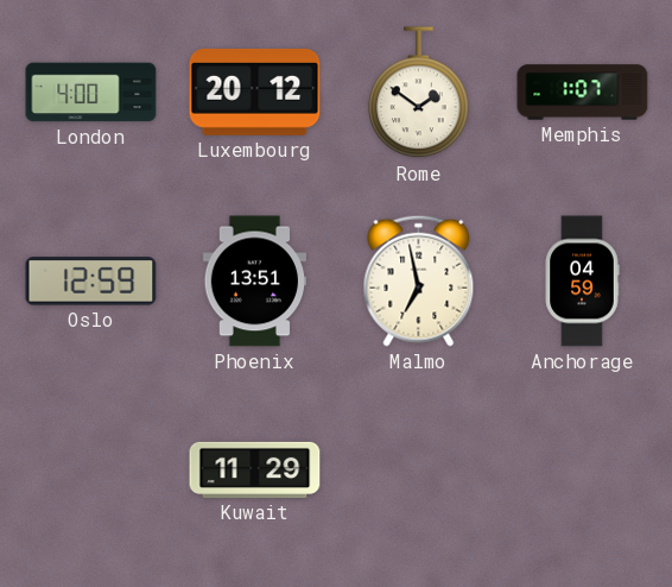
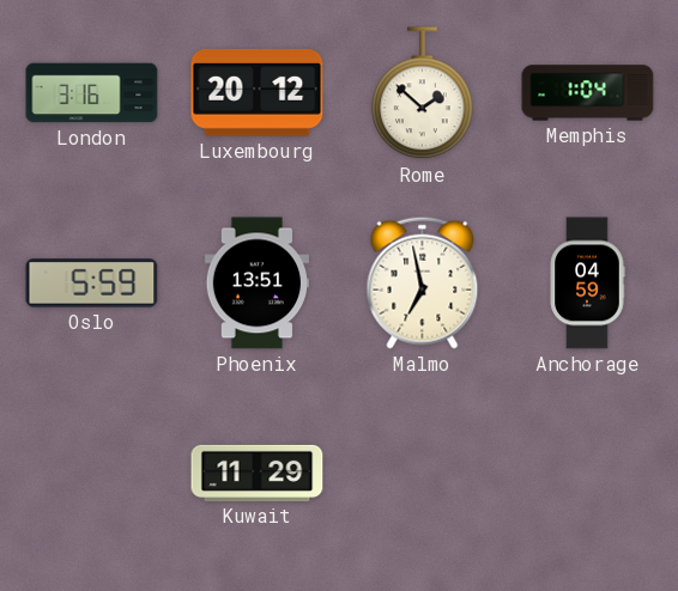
London: 4:00 -> 3:16 (92, 93)
Rome: 1:51 -> 1:52 (423, 93)
Memphis: 1:07 -> 1:04 (588, 93)
Oslo: 12:59 -> 5:59 (92, 284)
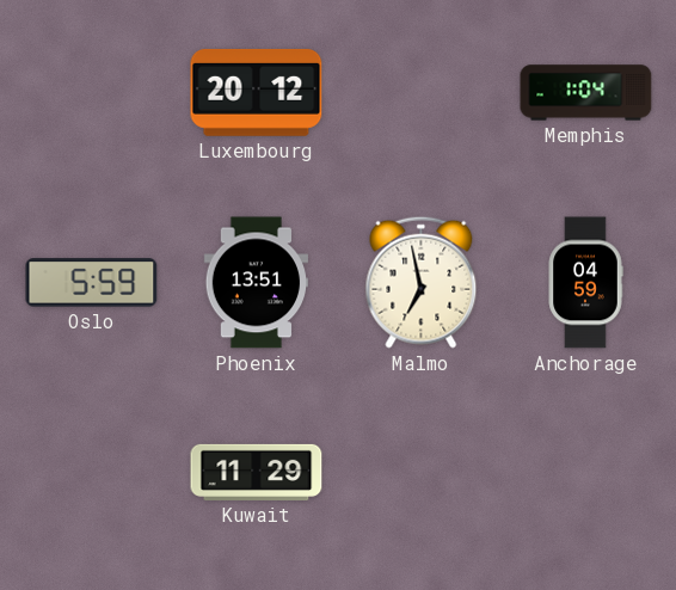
London: 3:16 -> none (92, 93)
Rome: 1:52 -> none (423, 93)
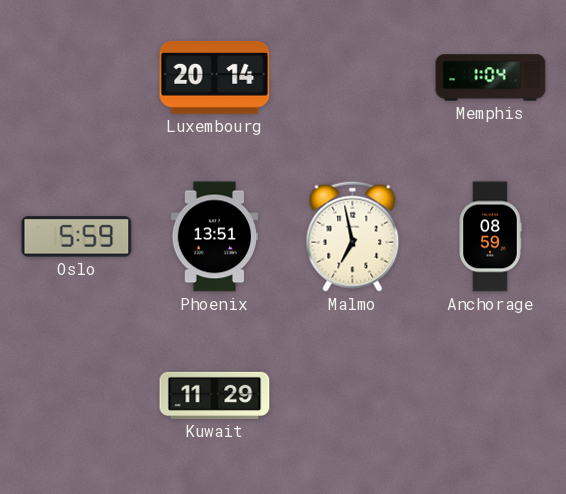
Luxembourg: 20:12 -> 20:14 (215, 77)
Anchorage: 04:59 -> 08:59 (490, 237)
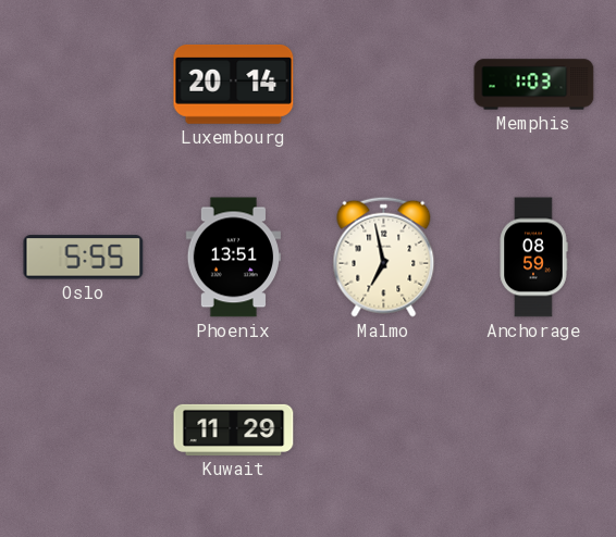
Memphis: 1:04 -> 1:03 (534, 85)
Oslo: 5:59 -> 5:55 (84, 258)
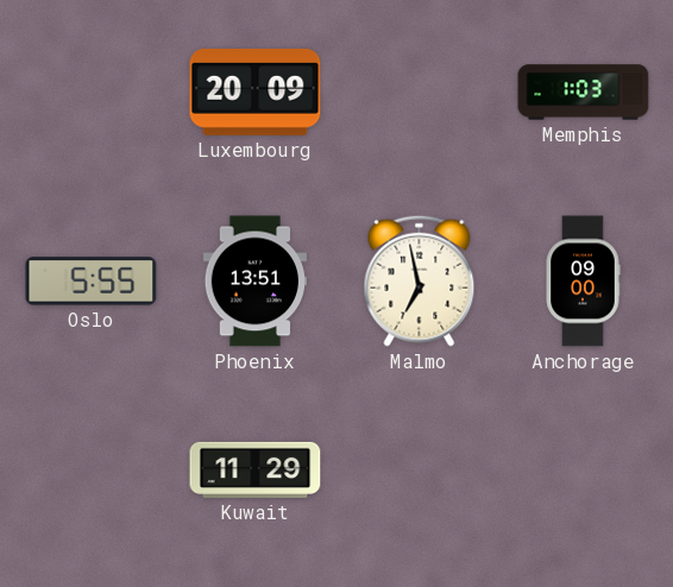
Luxembourg: 20:14 -> 20:09 (256, 91)
Anchorage: 08:59 -> 09:00 (583, 282)
